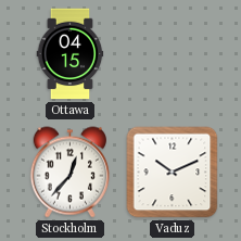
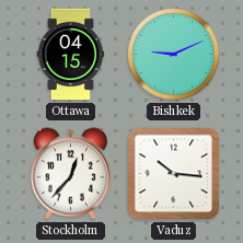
Bishkek: none -> 9:11 (174, 55)
Vaduz: 10:11 -> 10:16 (174, 174)
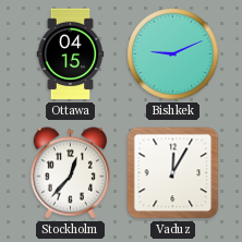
Vaduz: 10:16 -> 12:05 (173, 173)
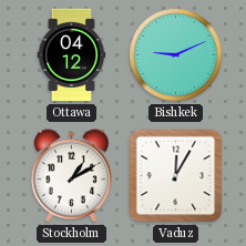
Ottawa: 04:15 -> 04:12 (72, 55)
Stockholm: 12:37 -> 1:10 (71, 176)
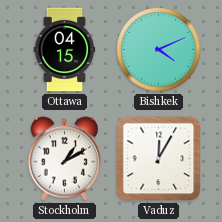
Ottawa: 04:12 -> 04:15 (65, 50)
Bishkek: 9:11 -> 4:11 (159, 50)
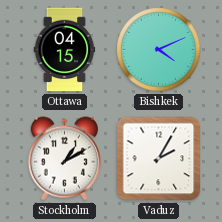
Vaduz: 12:05 -> 2:05 (159, 159)
